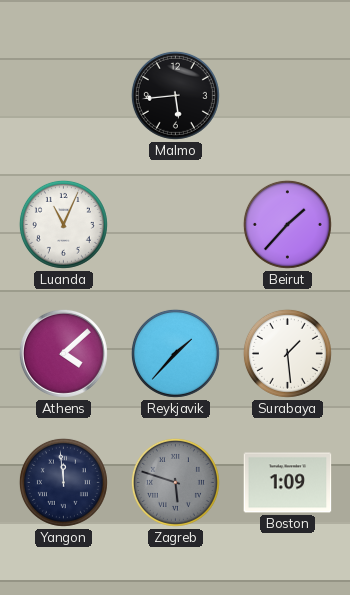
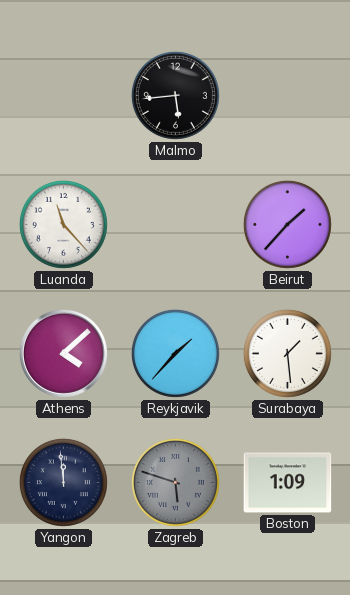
Luanda: 11:04 -> 11:23 (63, 224)
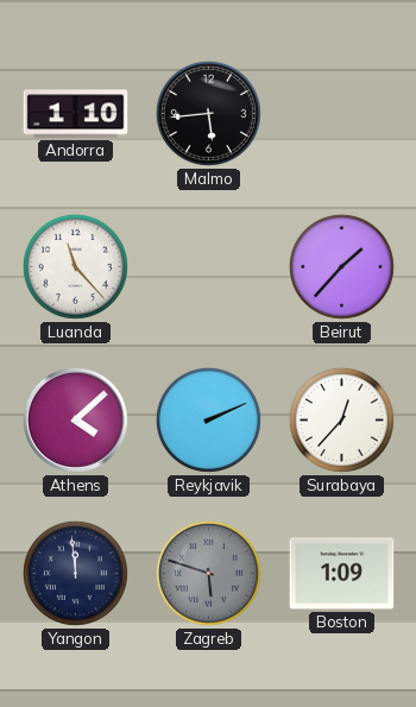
Andorra: none -> 1:10 (76, 114)
Reykjavik: 1:37 -> 2:11 (208, 419)
Surabaya: 1:29 -> 12:37 (341, 419)
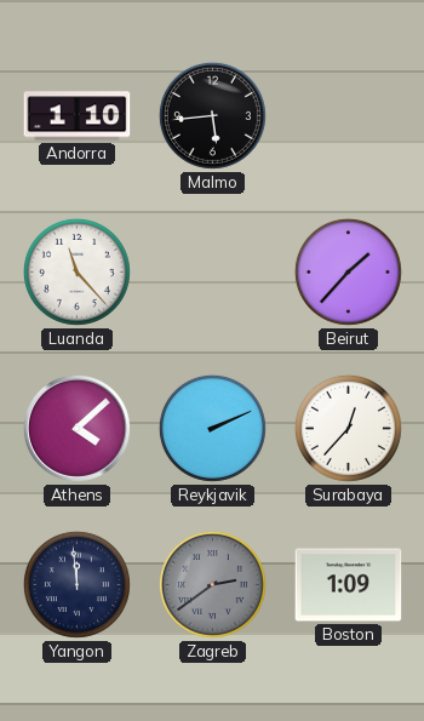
Zagreb: 5:48 -> 2:39 (212, 584)
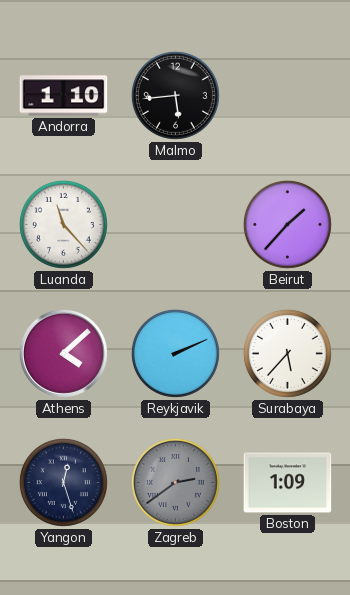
Surabaya: 12:37 -> 5:37 (287, 353)
Yangon: 11:59 -> 12:27 (63, 482)
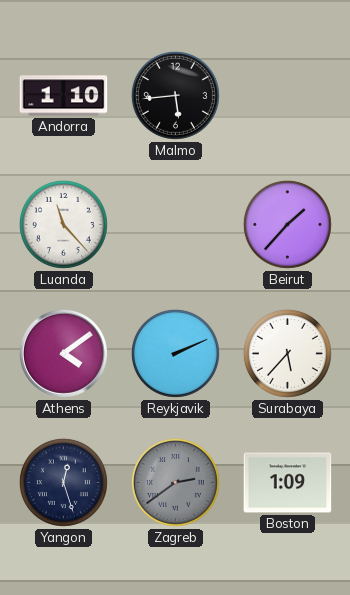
Athens: 4:08 -> 4:09 (63, 353)
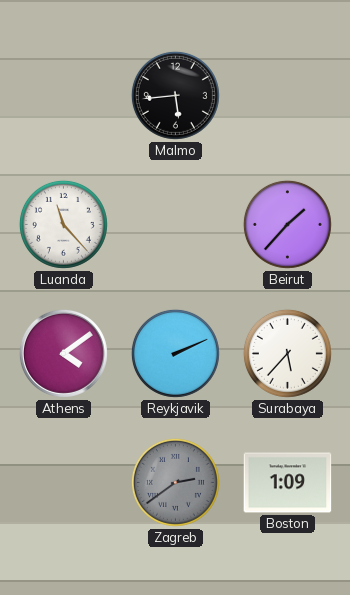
Andorra: 1:10 -> none (64, 96)
Yangon: 12:27 -> none (63, 482)
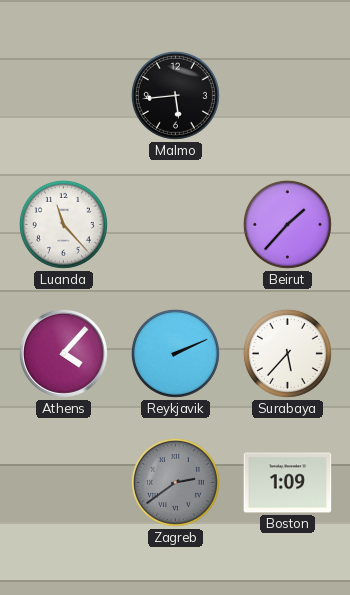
Athens: 4:09 -> 4:07 (63, 353)
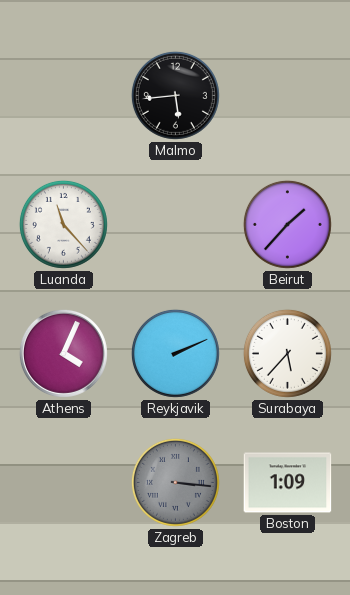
Athens: 4:07 -> 4:04 (63, 353)
Zagreb: 2:39 -> 3:16 (175, 482)
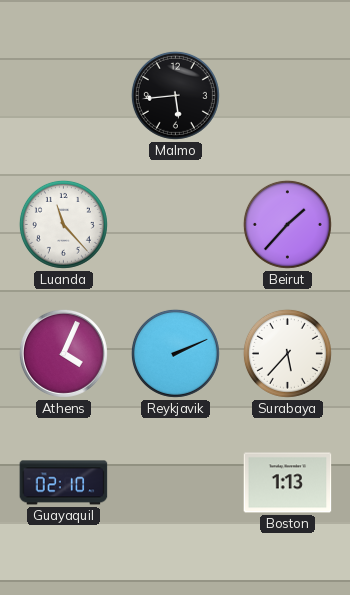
Guayaquil: none -> 02:10 (64, 483)
Zagreb: 3:16 -> none (175, 482)
Boston: 1:09 -> 1:13 (288, 483)
